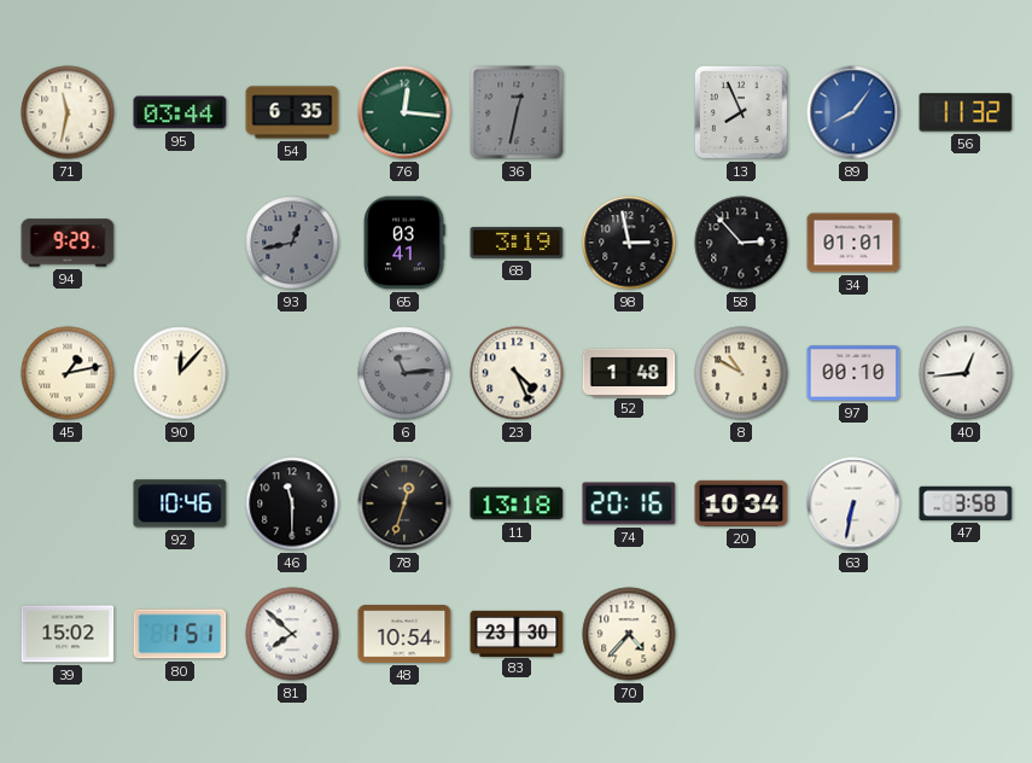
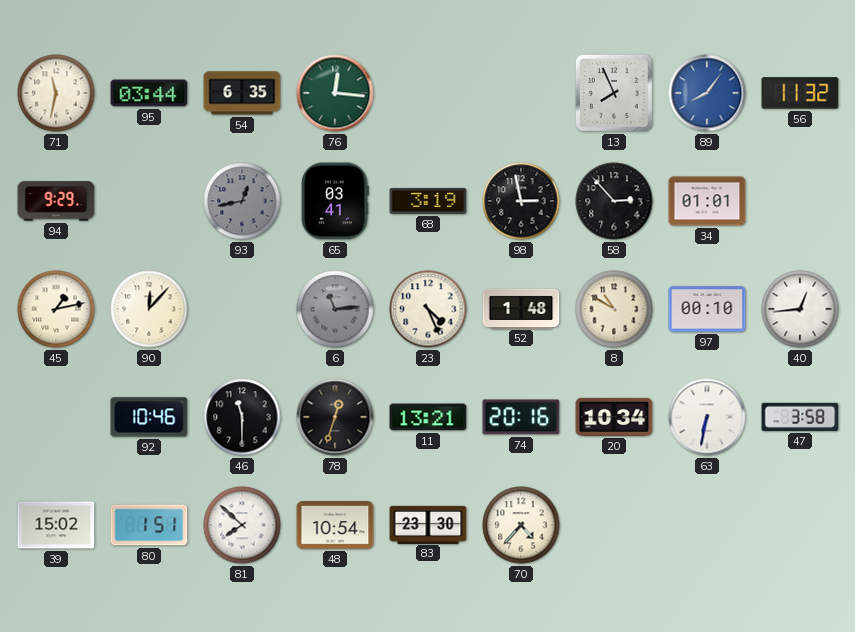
36: 12:32 -> none (517, 112)
11: 13:18 -> 13:21 (428, 417)
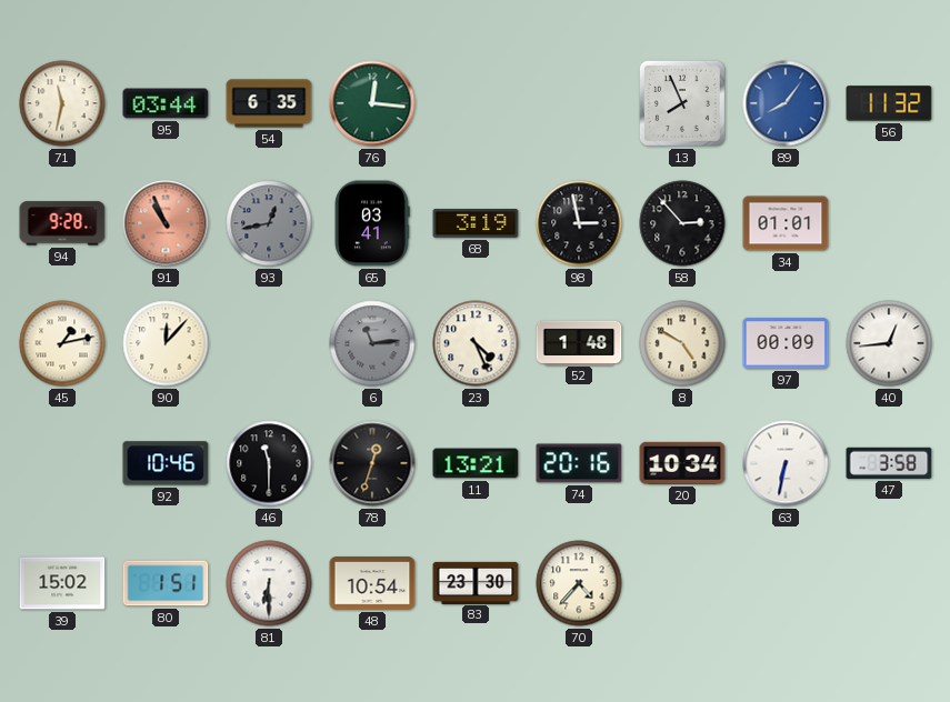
94: 9:29 -> 9:28 (62, 223)
91: none -> 10:56 (166, 223)
8: 10:50 -> 4:50 (682, 343)
97: 00:10 -> 00:09 (786, 343)
81: 7:52 -> 6:30 (269, 583)
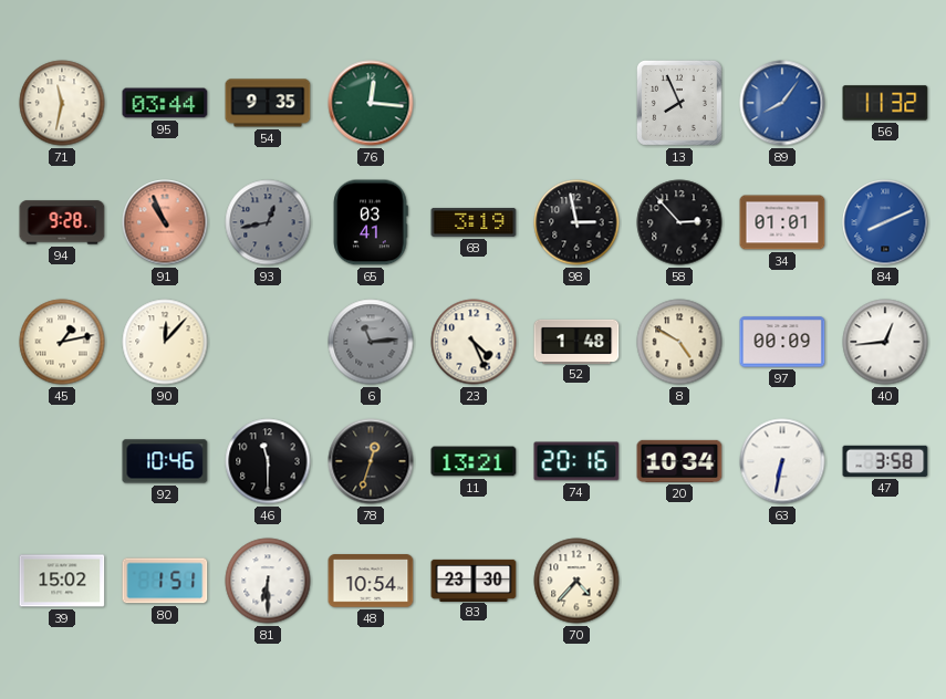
54: 6:35 -> 9:35 (268, 103)
84: none -> 8:11 (885, 222)
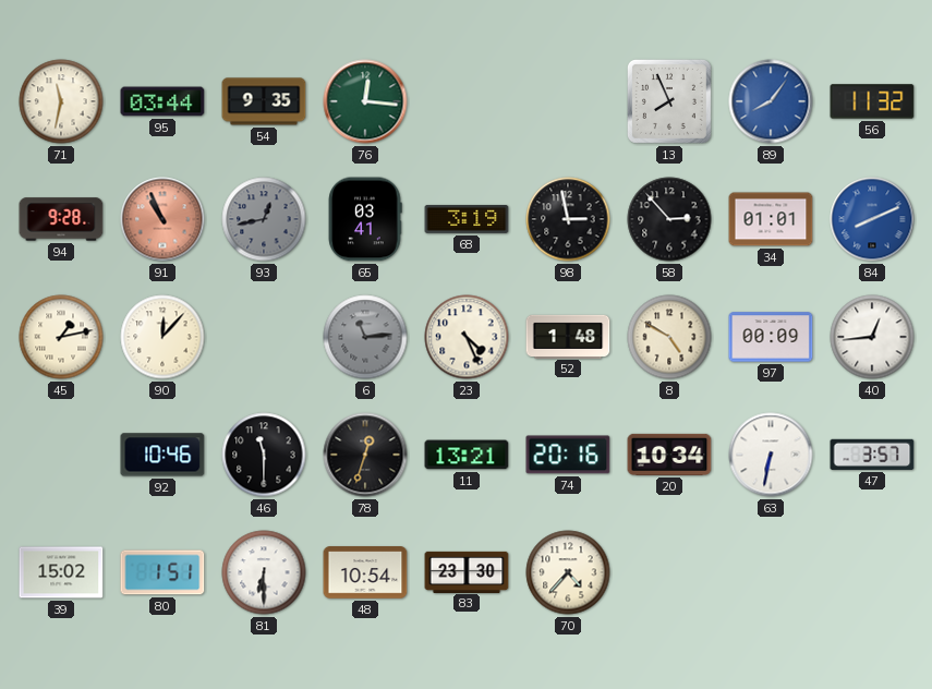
47: 3:58 -> 3:57 (872, 455)
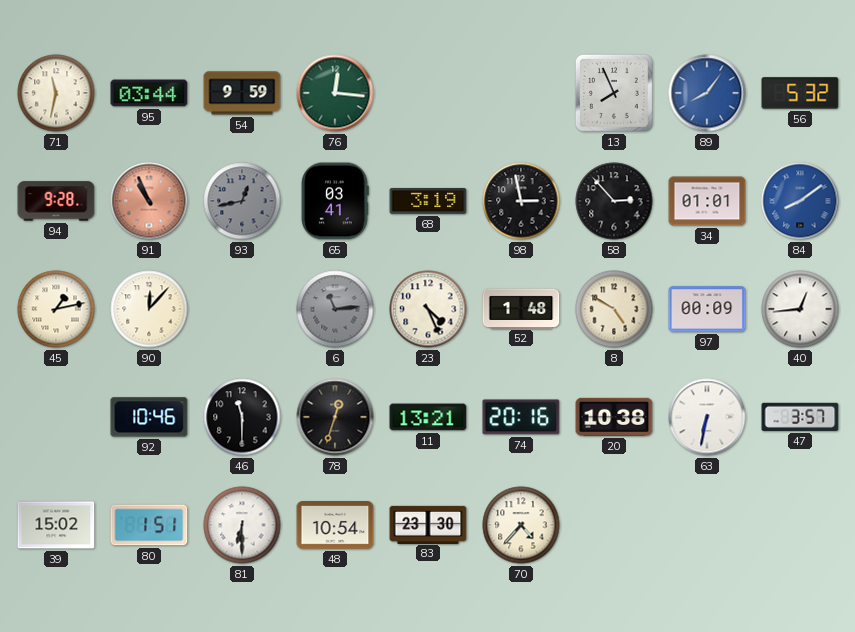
54: 9:35 -> 9:59 (242, 93)
56: 11:32 -> 5:32 (800, 93)
84: 8:11 -> 8:09 (800, 201)
20: 10:34 -> 10:38 (614, 417)
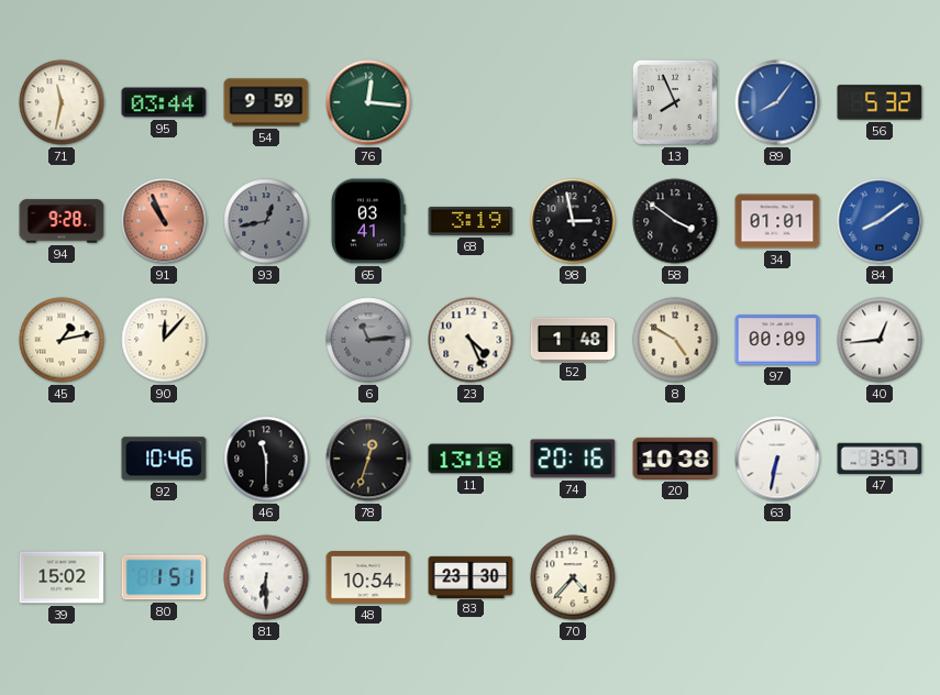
58: 2:53 -> 3:51 (675, 221)
11: 13:21 -> 13:18 (471, 459)
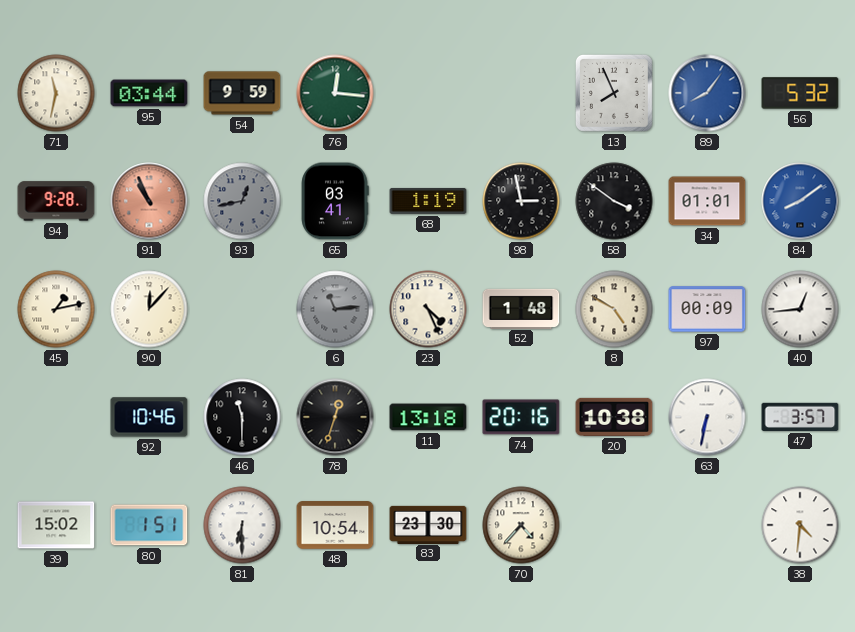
68: 3:19 -> 1:19 (428, 201)
38: none -> 4:31 (800, 525)
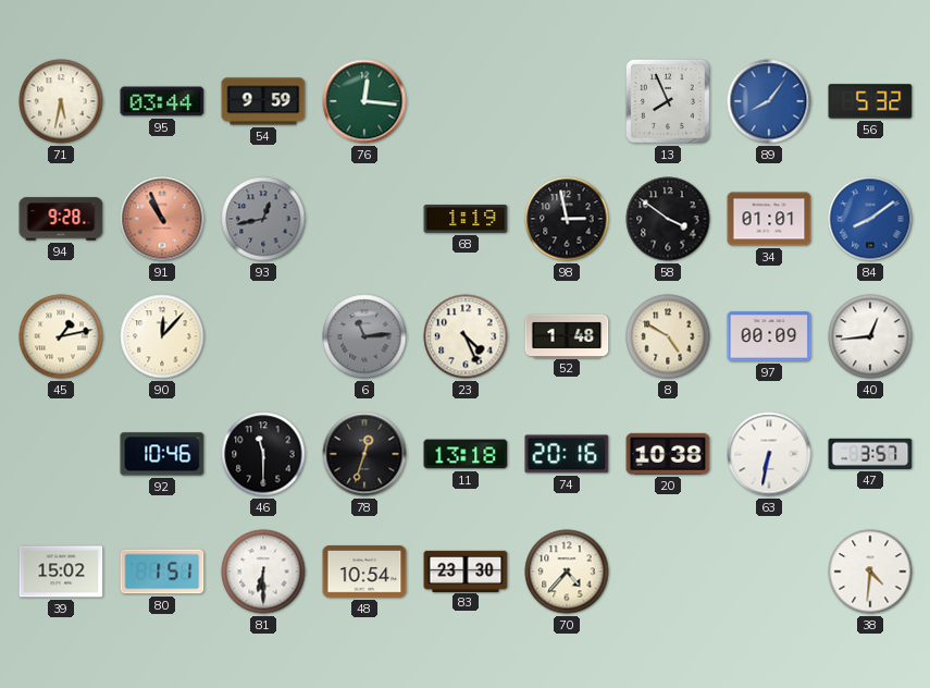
71: 11:32 -> 5:32 (61, 101)
65: 03:41 -> none (335, 201)
